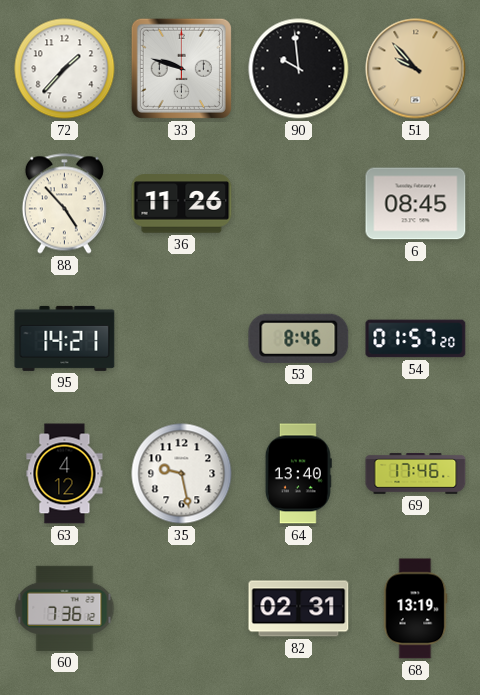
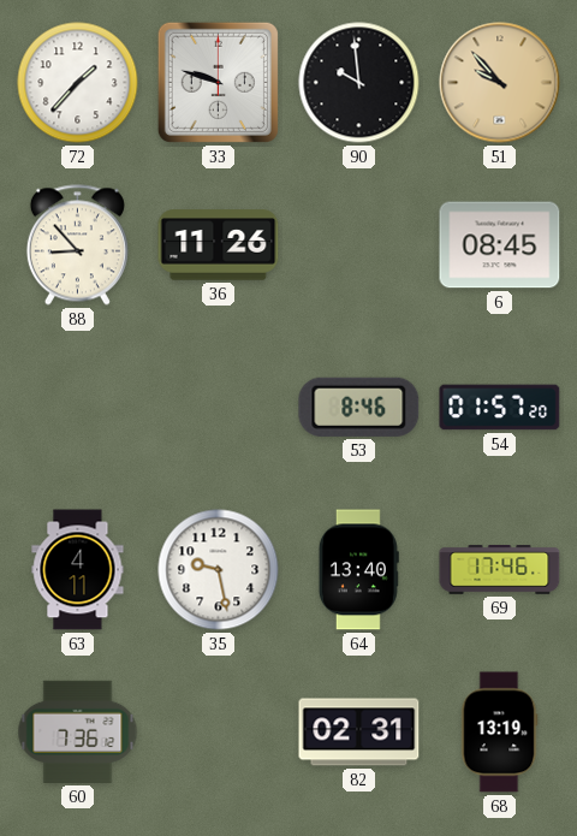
88: 4:53 -> 8:53 (77, 245)
95: 14:21 -> none (65, 338)
63: 4:12 -> 4:11 (78, 570)
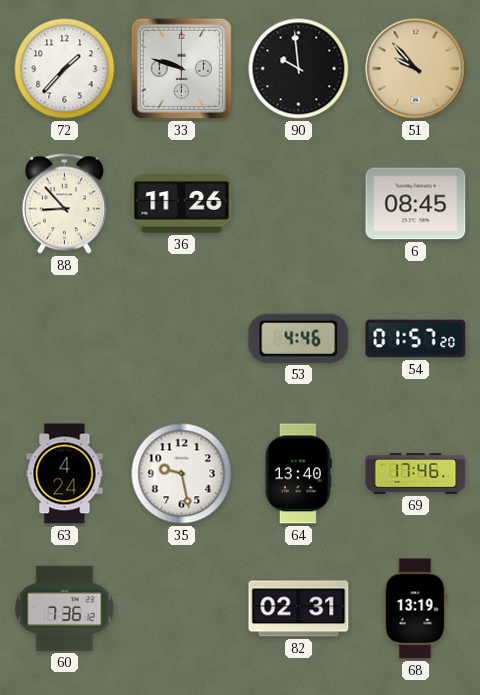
53: 8:46 -> 4:46 (299, 338)
63: 4:11 -> 4:24 (65, 474)
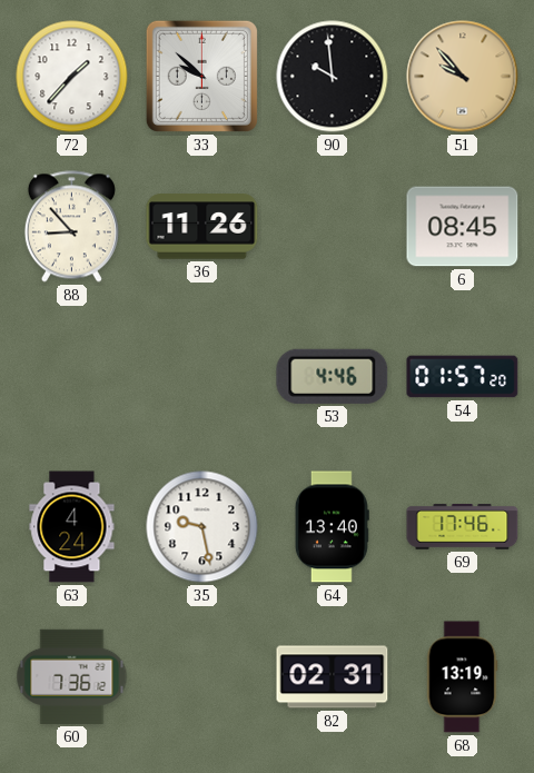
33: 9:48 -> 9:52 (201, 76)
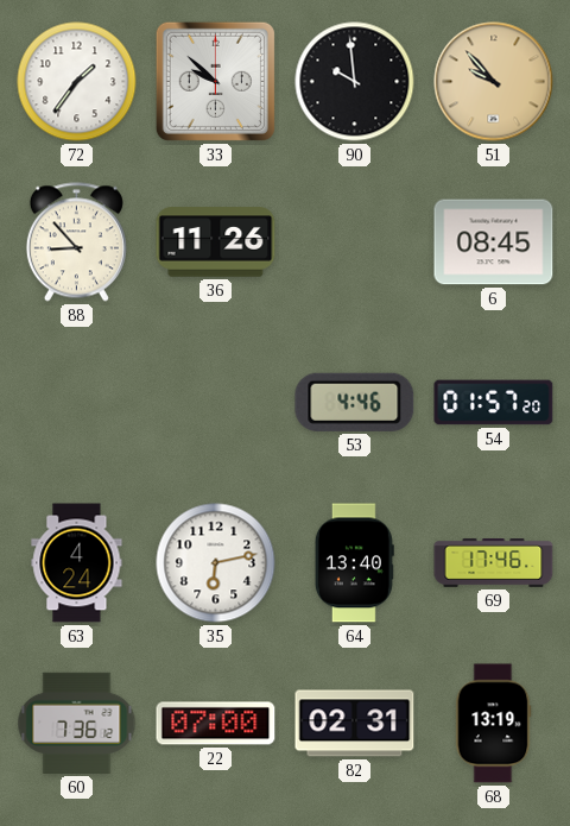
72: 1:37 -> 1:36 (77, 82)
35: 9:28 -> 6:13 (216, 563)
22: none -> 07:00 (216, 724)
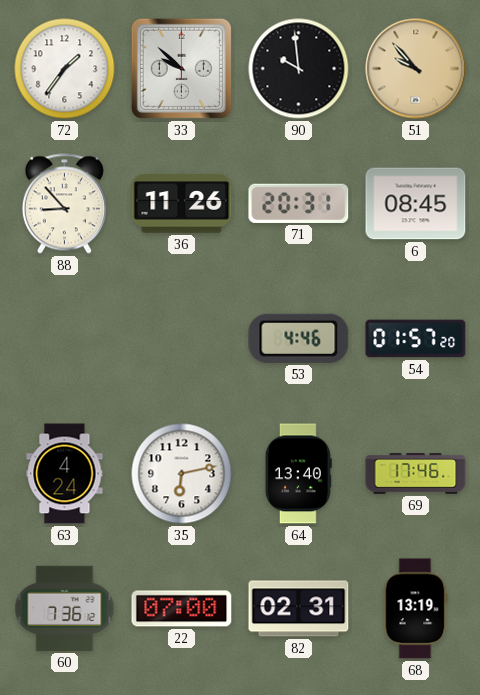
71: none -> 20:31 (299, 203)
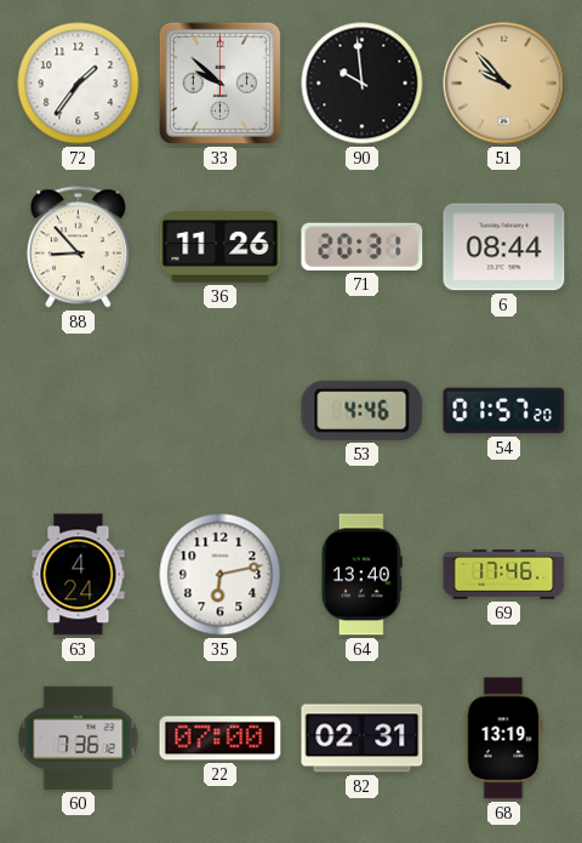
6: 08:45 -> 08:44 (504, 247)
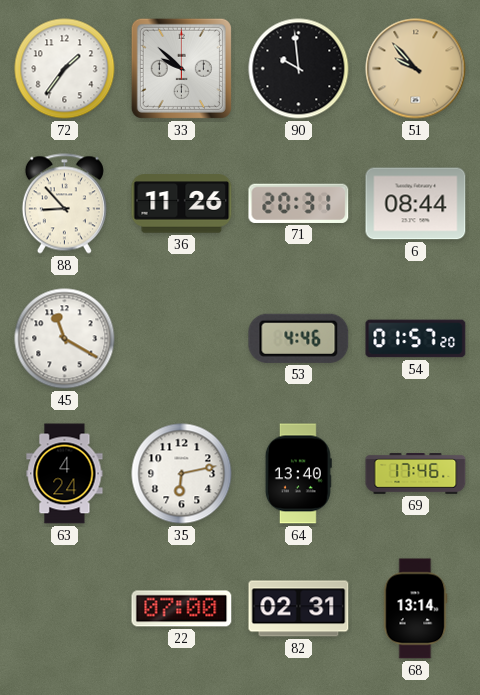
45: none -> 11:20 (65, 339)
60: 7:36 -> none (79, 737)
68: 13:19 -> 13:14 (415, 609)
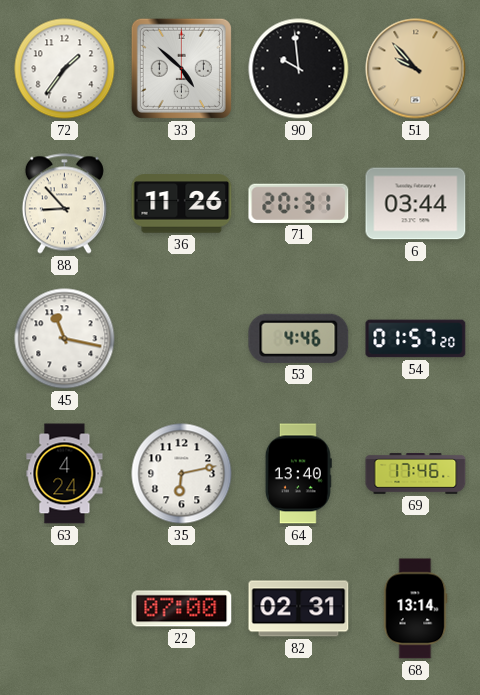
33: 9:52 -> 4:52 (181, 68)
6: 08:44 -> 03:44 (416, 204)
45: 11:20 -> 11:17 (65, 339)
